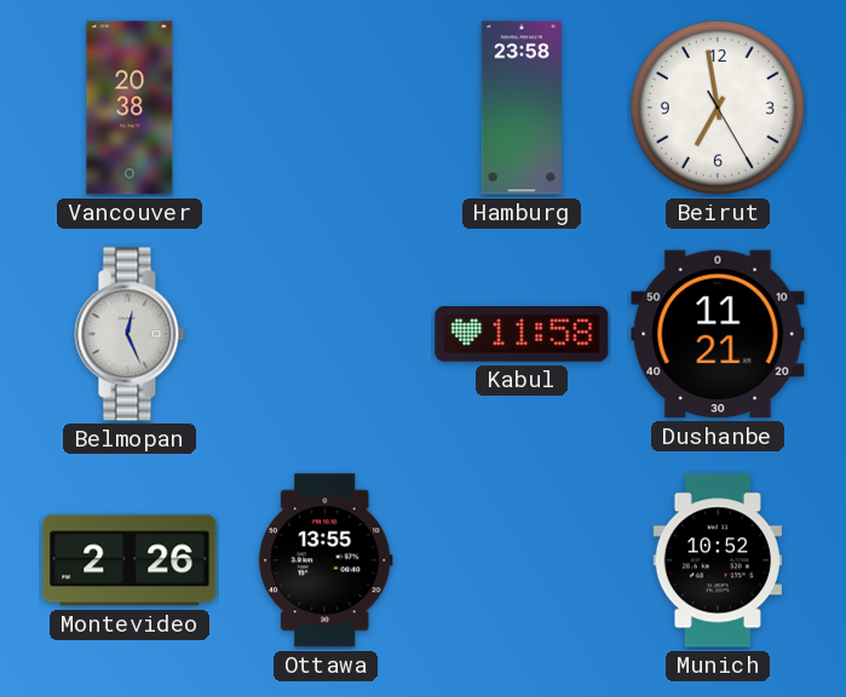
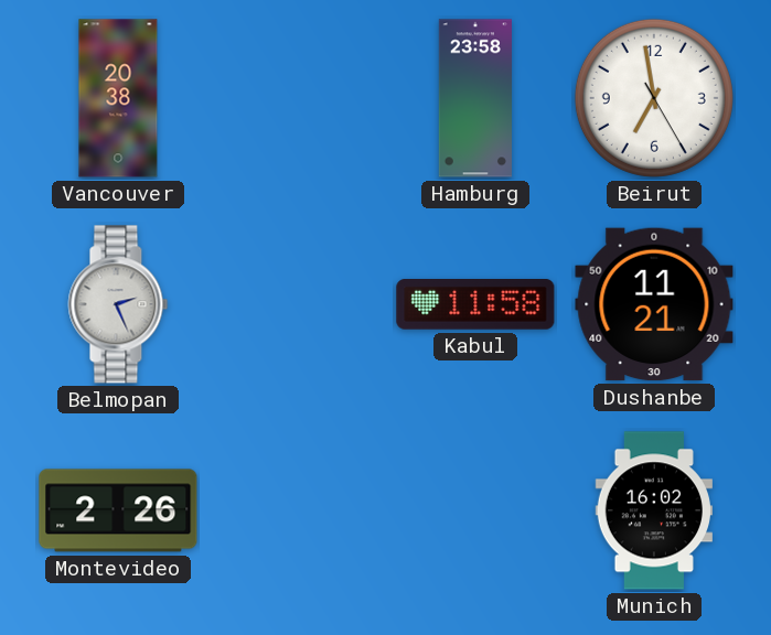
Belmopan: 12:26 -> 2:26 (118, 304)
Ottawa: 13:55 -> none (326, 560)
Munich: 10:52 -> 16:02 (653, 510)
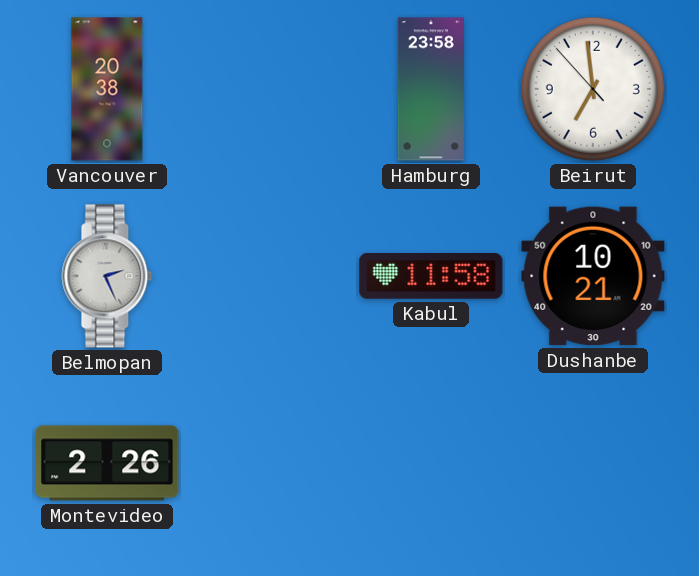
Beirut: 6:58:25 -> 6:58:53 (593, 89)
Dushanbe: 11:21 -> 10:21 (593, 276)
Munich: 16:02 -> none (653, 510)
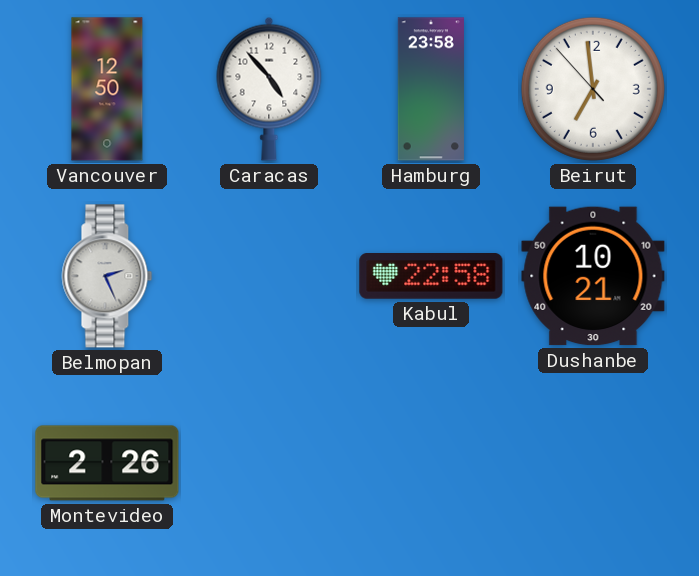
Vancouver: 20:38 -> 12:50 (107, 89)
Caracas: none -> 4:53 (269, 89)
Kabul: 11:58 -> 22:58 (431, 277)
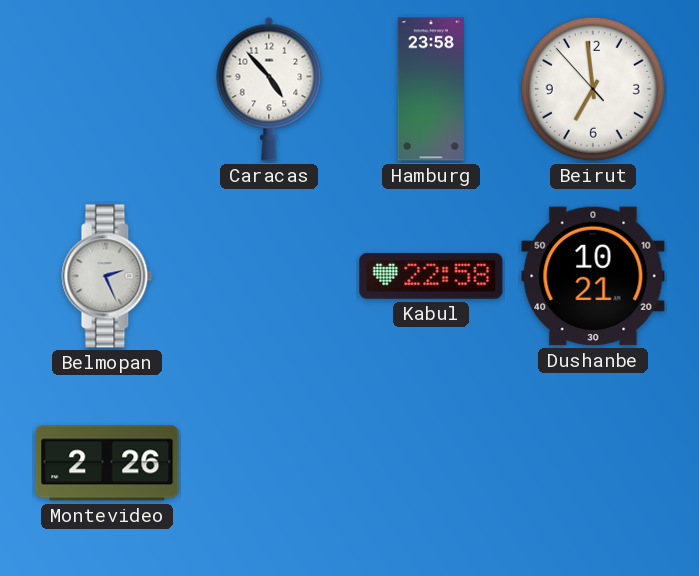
Vancouver: 12:50 -> none (107, 89)
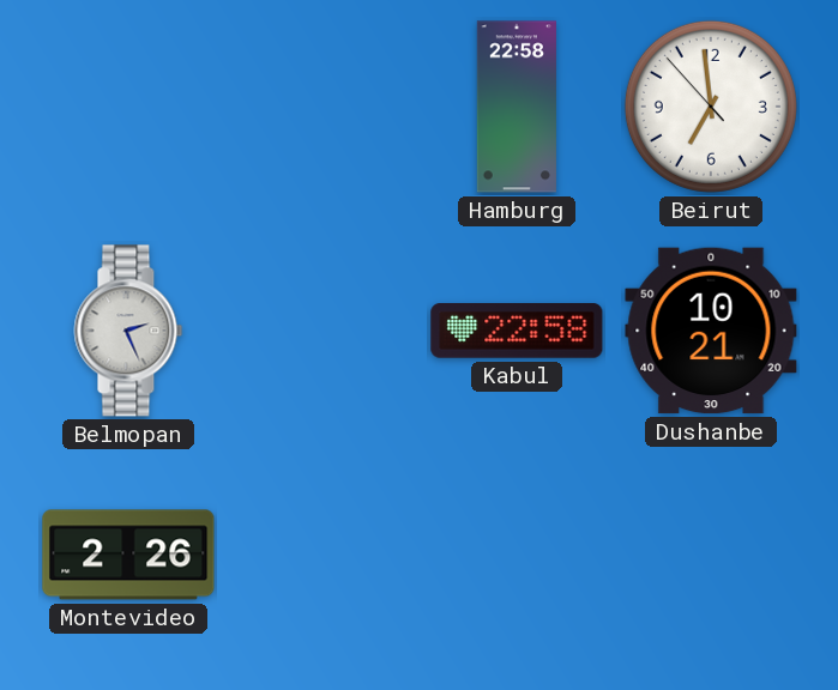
Caracas: 4:53 -> none (269, 89)
Hamburg: 23:58 -> 22:58 (517, 107)
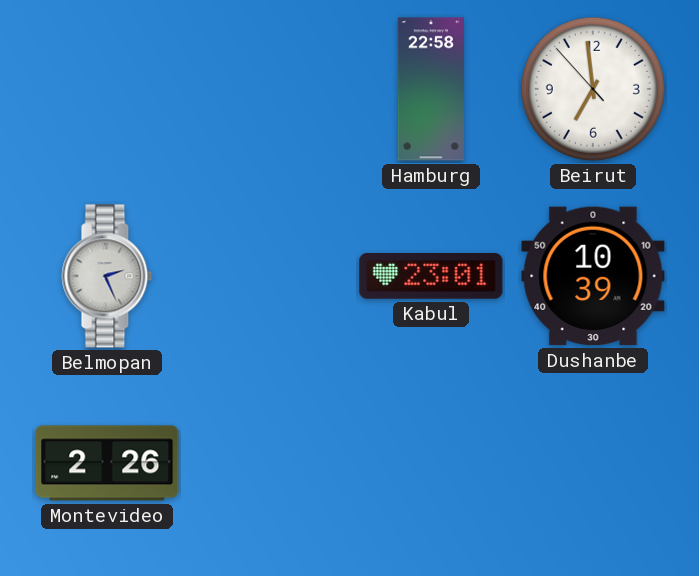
Kabul: 22:58 -> 23:01 (431, 277)
Dushanbe: 10:21 -> 10:39 (593, 276)
